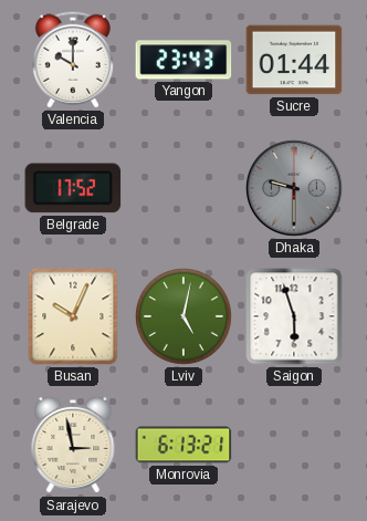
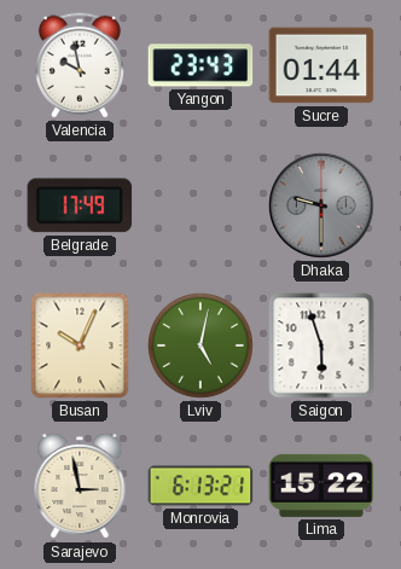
Valencia: 10:00 -> 9:58 (80, 65)
Belgrade: 17:52 -> 17:49 (80, 205)
Lima: none -> 15:22 (321, 486)
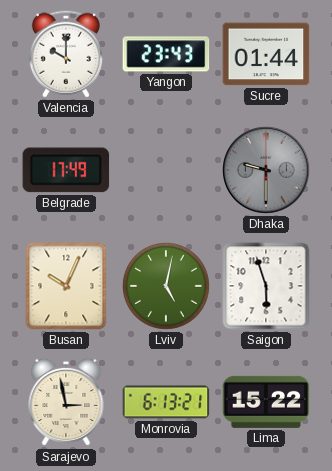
Valencia: 9:58 -> 10:00 (66, 54)
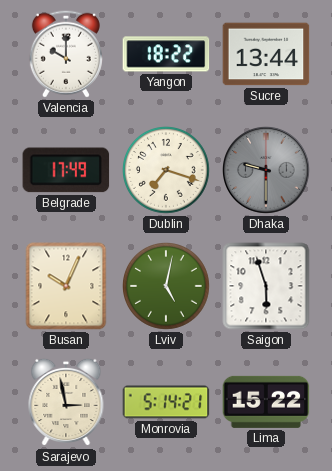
Yangon: 23:43 -> 18:22 (166, 54)
Sucre: 01:44 -> 13:44 (266, 54)
Dublin: none -> 7:18 (167, 171)
Monrovia: 6:13 -> 5:14 (166, 402)
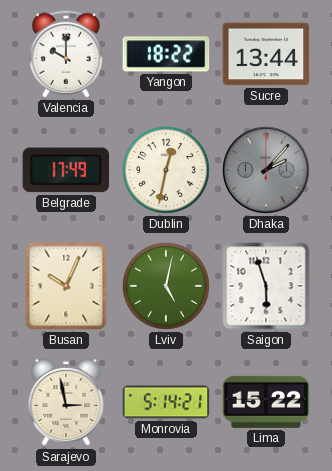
Dublin: 7:18 -> 12:32 (167, 171)
Dhaka: 9:30 -> 2:07 (266, 170)
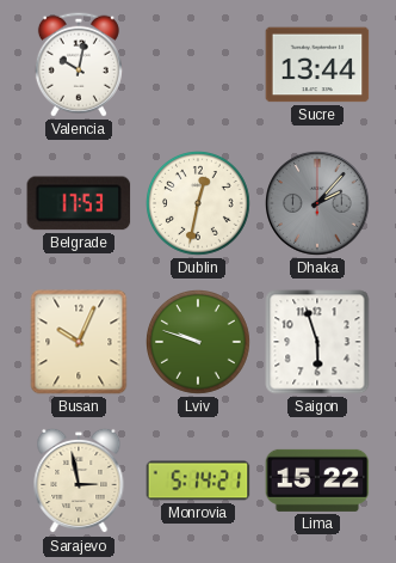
Valencia: 10:00 -> 10:02 (79, 65)
Yangon: 18:22 -> none (166, 54)
Belgrade: 17:49 -> 17:53 (79, 203)
Lviv: 5:02 -> 9:48 (199, 343)
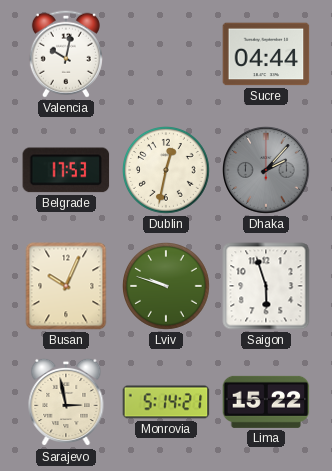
Sucre: 13:44 -> 04:44 (266, 54)
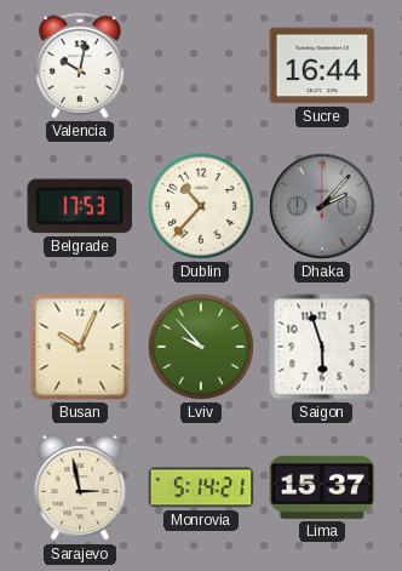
Sucre: 04:44 -> 16:44 (322, 65)
Dublin: 12:32 -> 10:37 (202, 207)
Lviv: 9:48 -> 9:53 (202, 348)
Lima: 15:22 -> 15:37 (322, 487)
